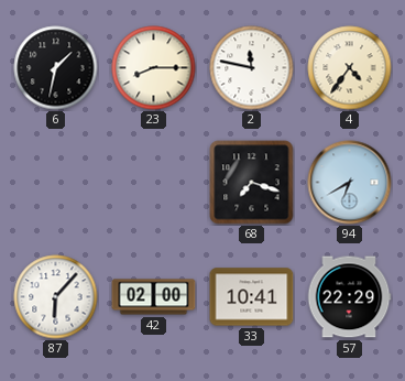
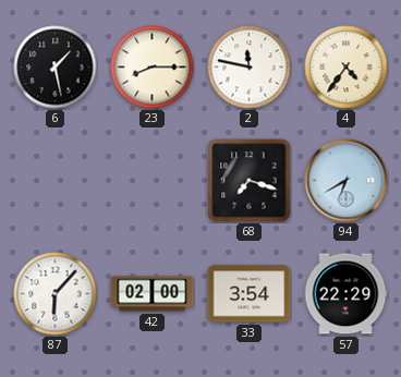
6: 1:32 -> 1:28 (56, 68)
33: 10:41 -> 3:54 (250, 294)
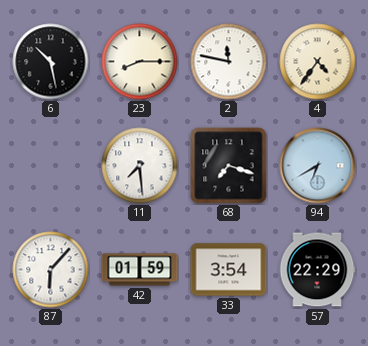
6: 1:28 -> 10:28 (51, 62)
11: none -> 7:29 (140, 166)
42: 02:00 -> 01:59 (140, 270)
